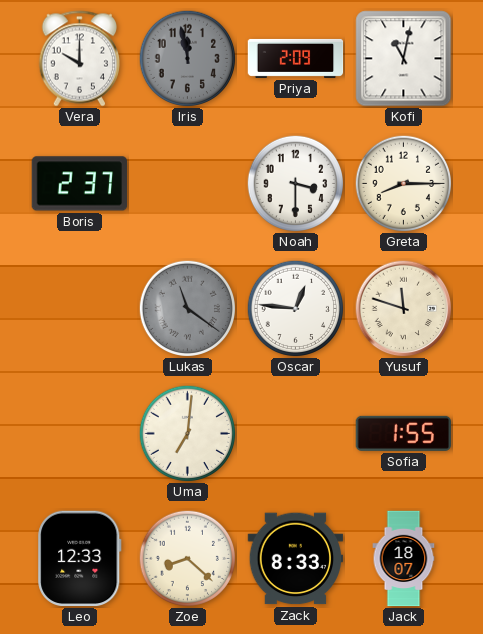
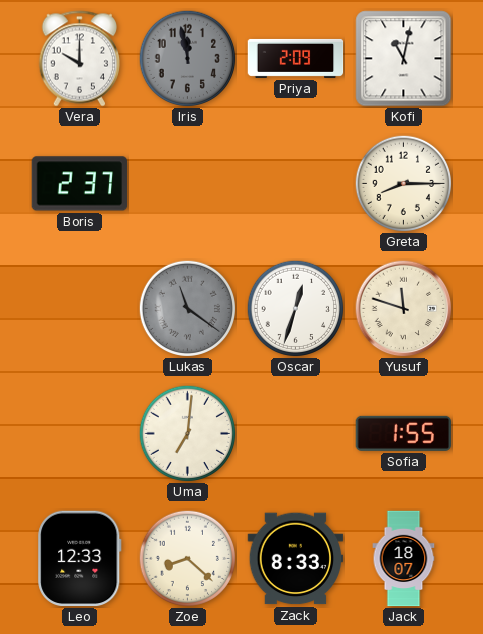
Noah: 3:30 -> none (295, 183)
Oscar: 12:46 -> 12:33 (295, 308)
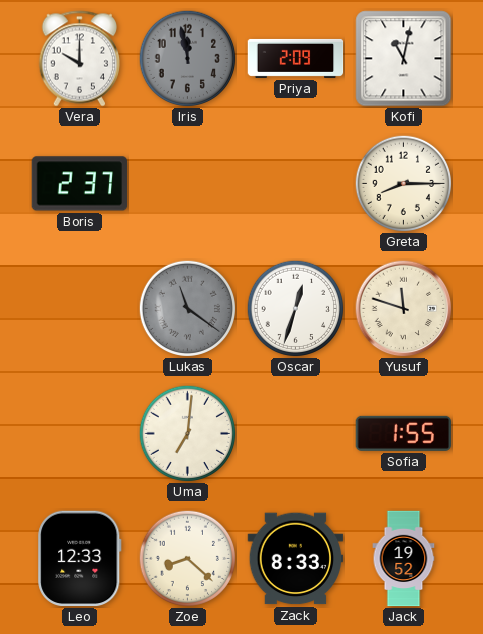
Jack: 18:07 -> 19:52 (404, 559)
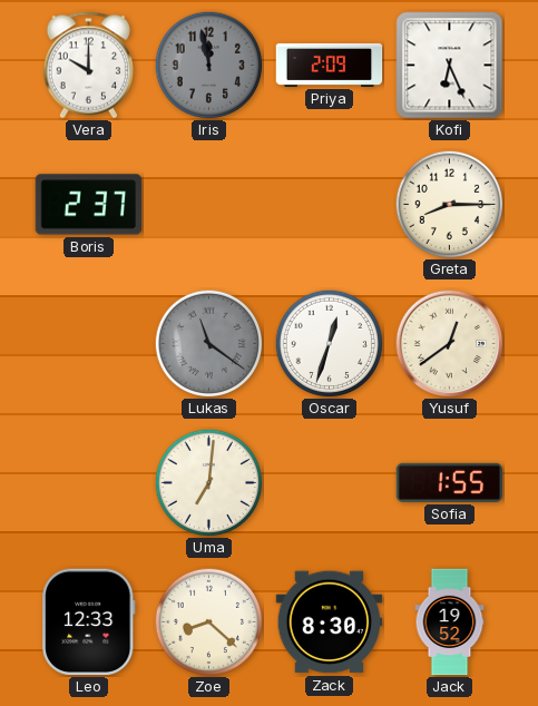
Kofi: 11:02 -> 6:26 (450, 66)
Yusuf: 11:48 -> 12:39 (450, 344)
Zack: 8:33 -> 8:30 (330, 622)
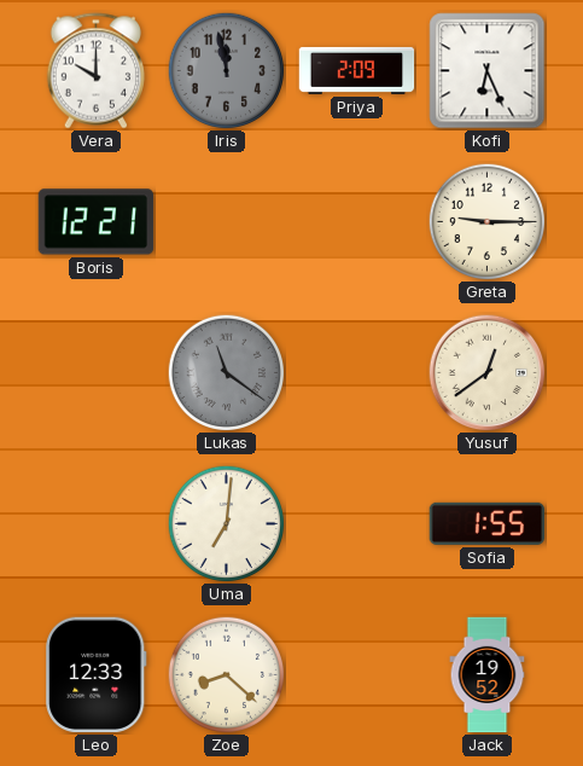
Boris: 2:37 -> 12:21 (97, 222)
Greta: 8:15 -> 9:15 (486, 221)
Oscar: 12:33 -> none (329, 343)
Zack: 8:30 -> none (330, 622)
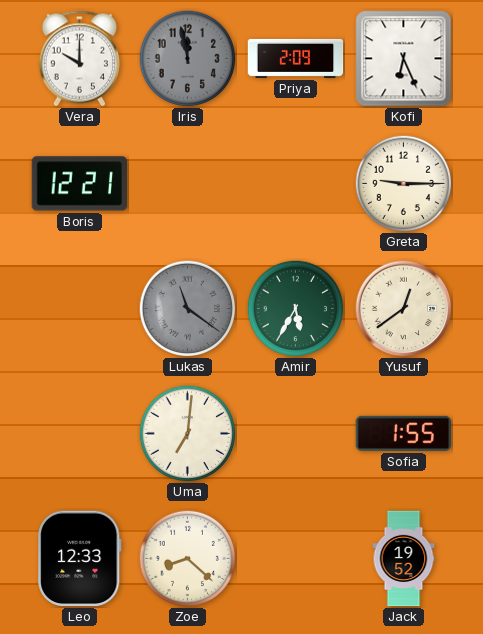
Amir: none -> 5:35 (295, 308)
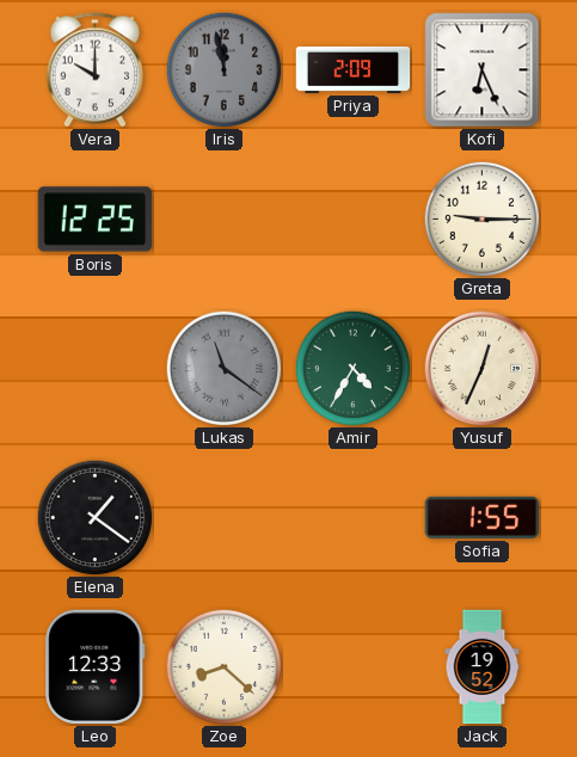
Boris: 12:21 -> 12:25 (96, 220)
Amir: 5:35 -> 4:35 (352, 368)
Yusuf: 12:39 -> 12:34 (483, 369)
Elena: none -> 1:21 (94, 517)
Uma: 7:01 -> none (187, 433)
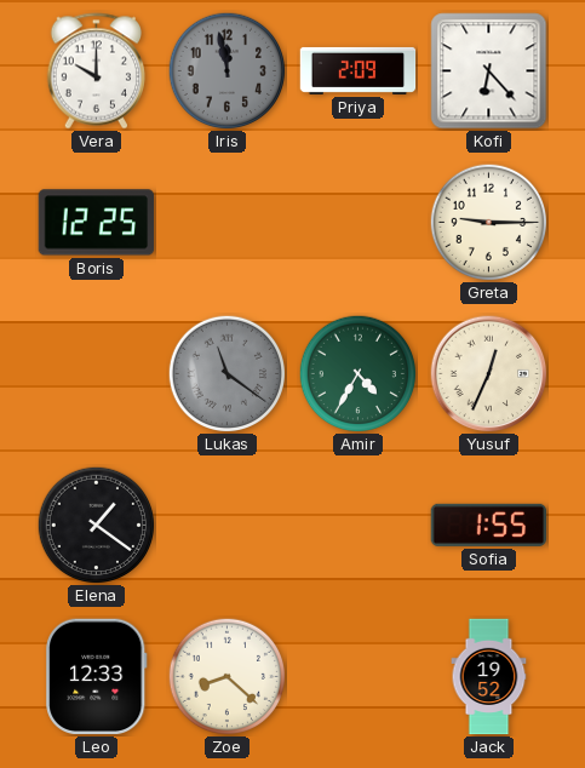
Kofi: 6:26 -> 6:23 (489, 71)
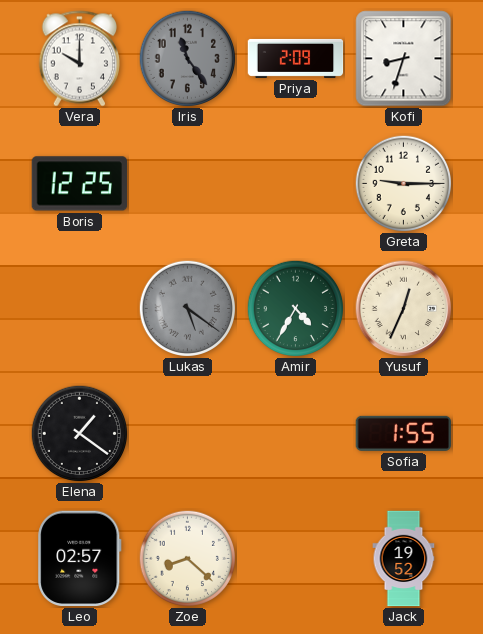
Iris: 11:58 -> 11:24 (187, 58)
Kofi: 6:23 -> 8:33 (404, 59)
Lukas: 11:21 -> 5:21 (187, 308)
Leo: 12:33 -> 02:57 (80, 559)
